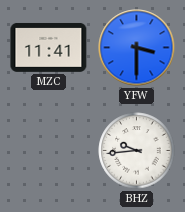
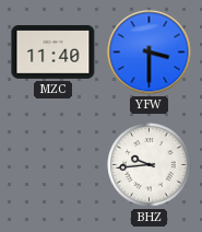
MZC: 11:41 -> 11:40 (54, 51)
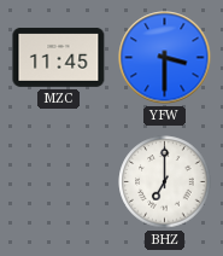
MZC: 11:40 -> 11:45 (59, 57)
BHZ: 9:44 -> 7:00 (165, 182)
